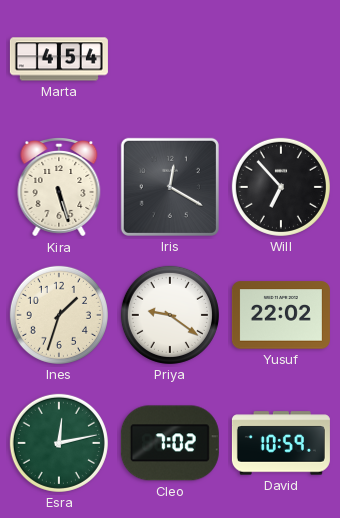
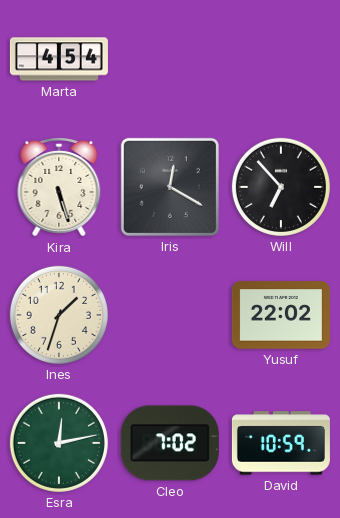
Priya: 9:21 -> none (170, 315)
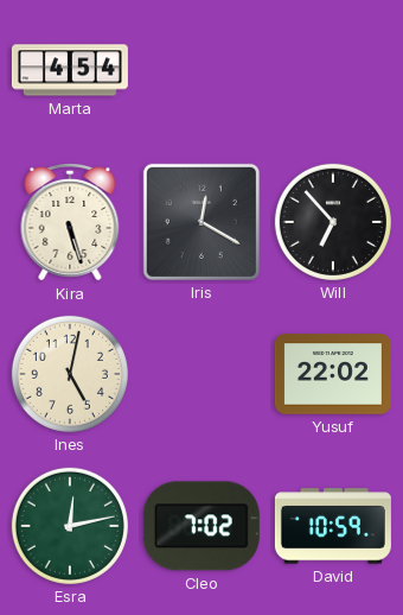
Ines: 1:33 -> 5:02 (70, 374)
